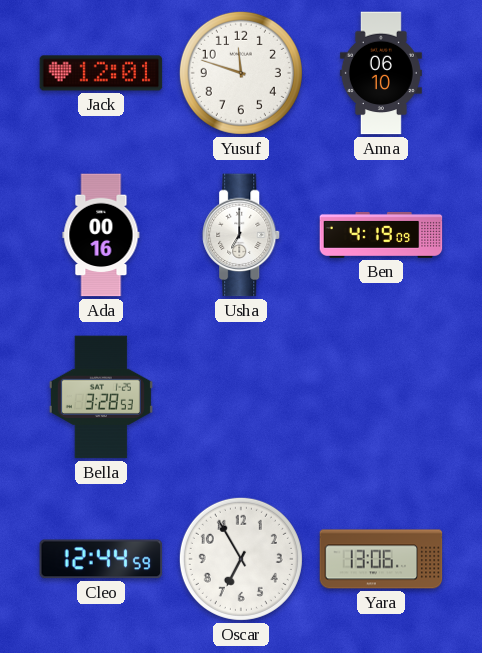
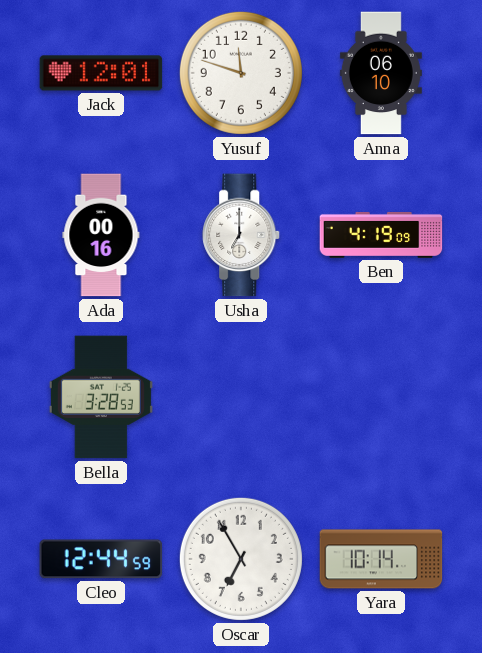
Yara: 13:06 -> 10:14 (381, 559)
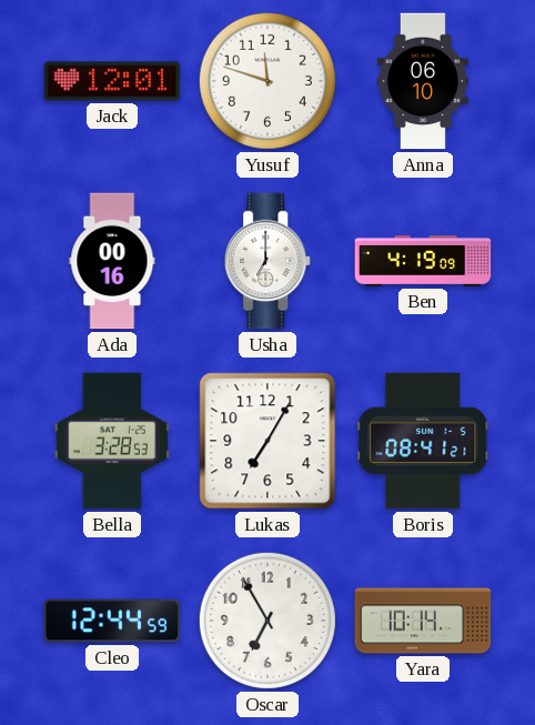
Lukas: none -> 7:05 (267, 441)
Boris: none -> 08:41 (423, 441)
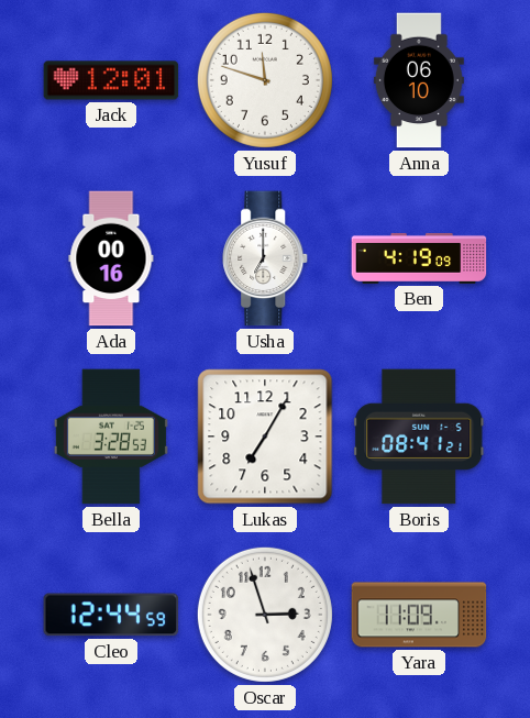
Oscar: 6:55 -> 2:57 (265, 615)
Yara: 10:14 -> 11:09 (419, 615)
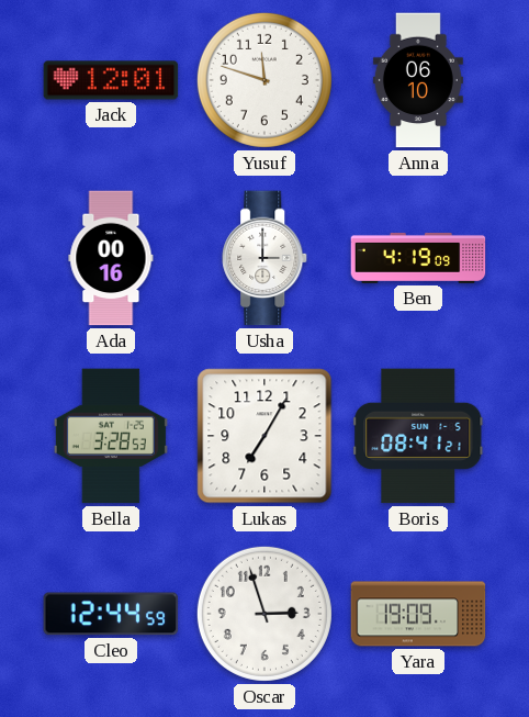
Usha: 7:00 -> 3:00 (266, 258)
Yara: 11:09 -> 19:09 (418, 614)
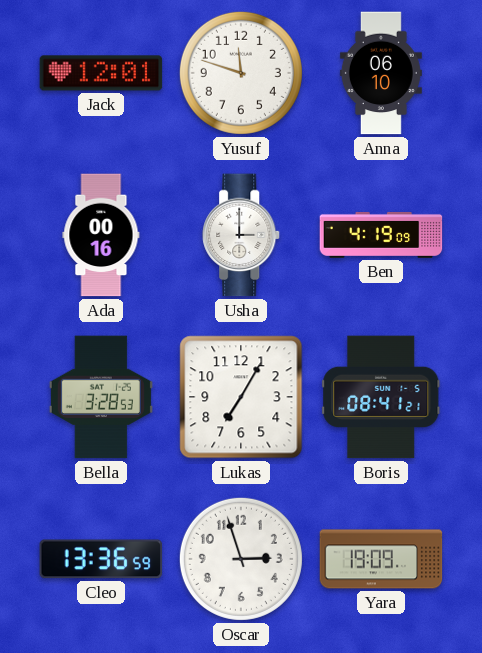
Cleo: 12:44 -> 13:36 (101, 559)
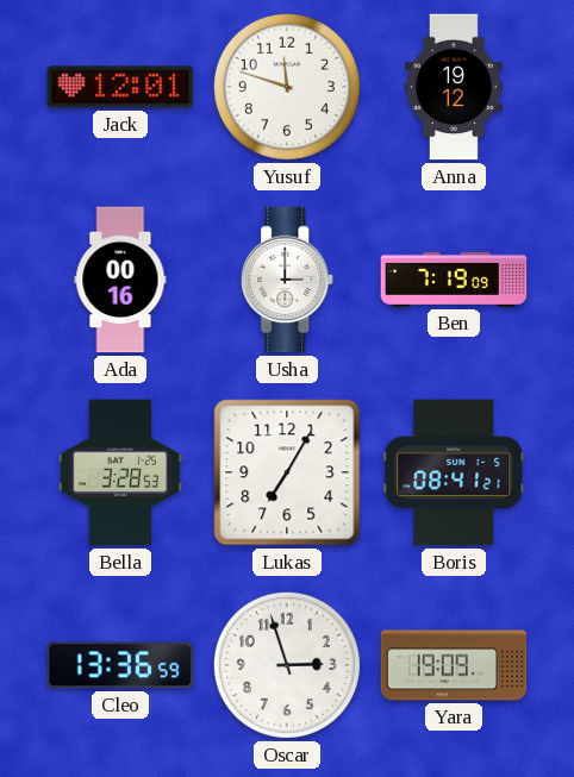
Anna: 06:10 -> 19:12 (454, 87)
Ben: 4:19 -> 7:19 (454, 280)
